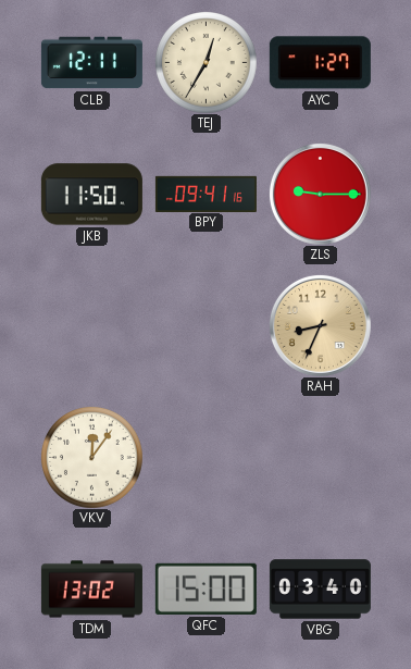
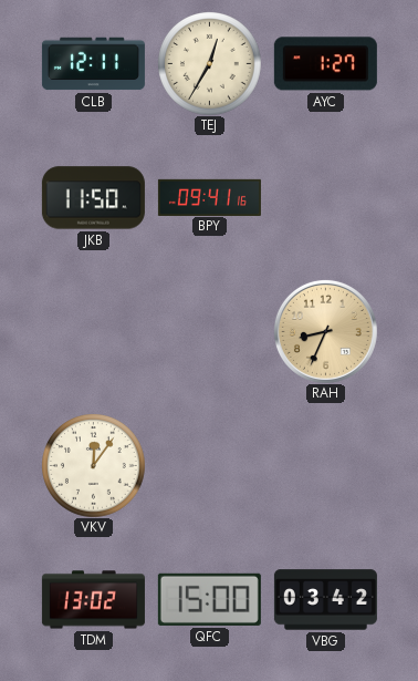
ZLS: 9:15 -> none (320, 194)
VBG: 03:40 -> 03:42 (325, 600)
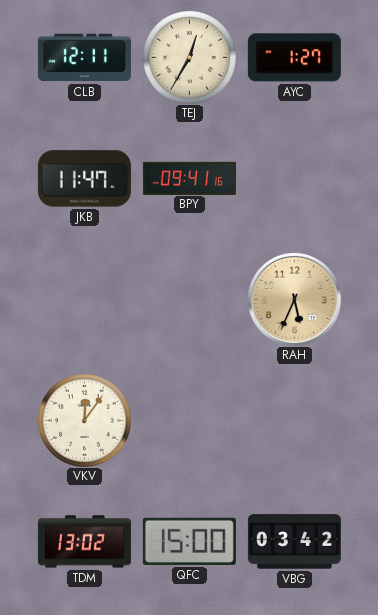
JKB: 11:50 -> 11:47 (84, 179)
RAH: 8:34 -> 5:34 (294, 299)
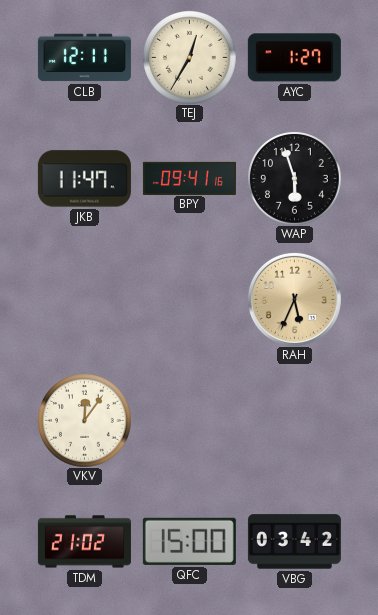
WAP: none -> 5:57 (295, 179)
TDM: 13:02 -> 21:02 (84, 542)
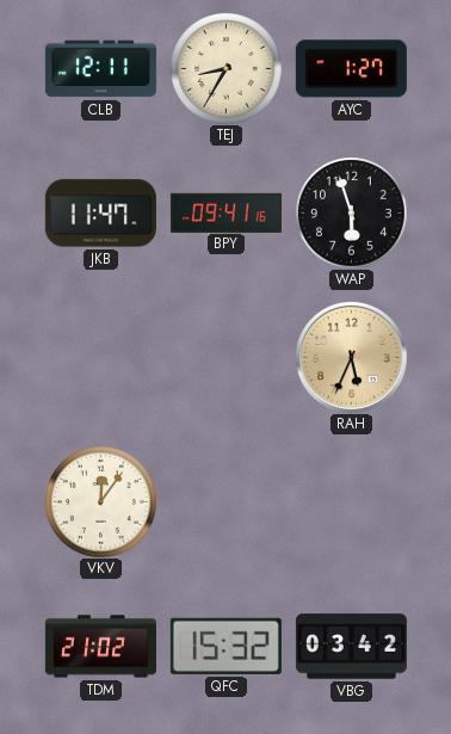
TEJ: 12:35 -> 8:35 (227, 69)
QFC: 15:00 -> 15:32 (225, 646)
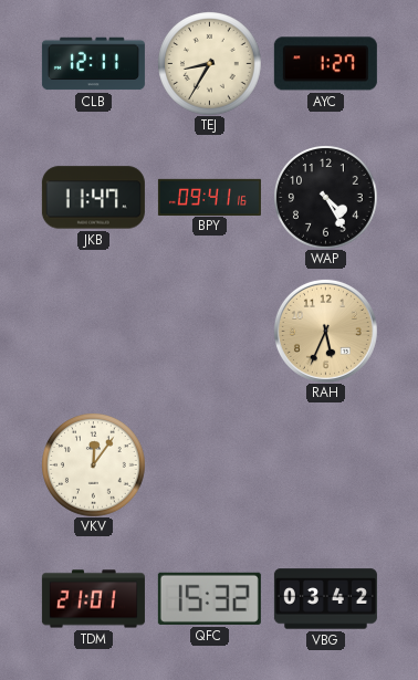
WAP: 5:57 -> 4:25 (326, 198)
TDM: 21:02 -> 21:01 (93, 599)
